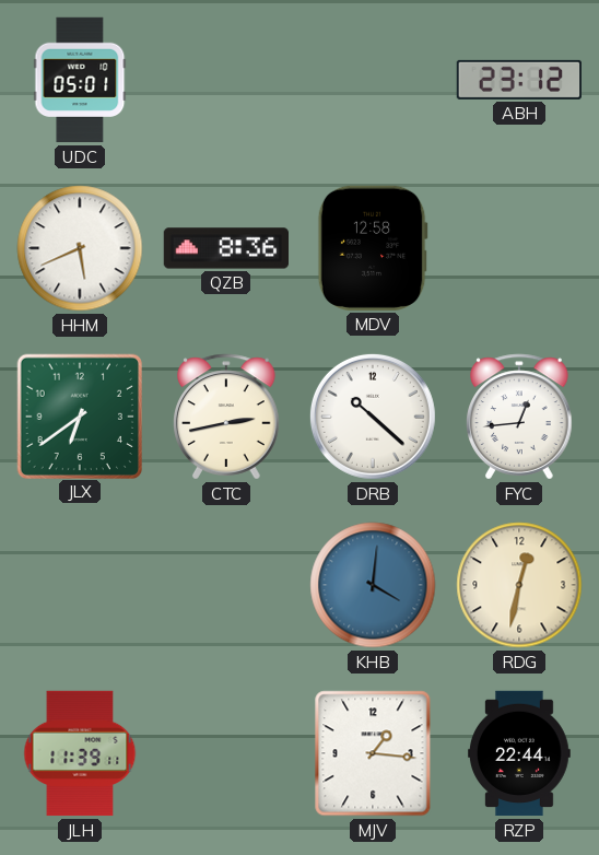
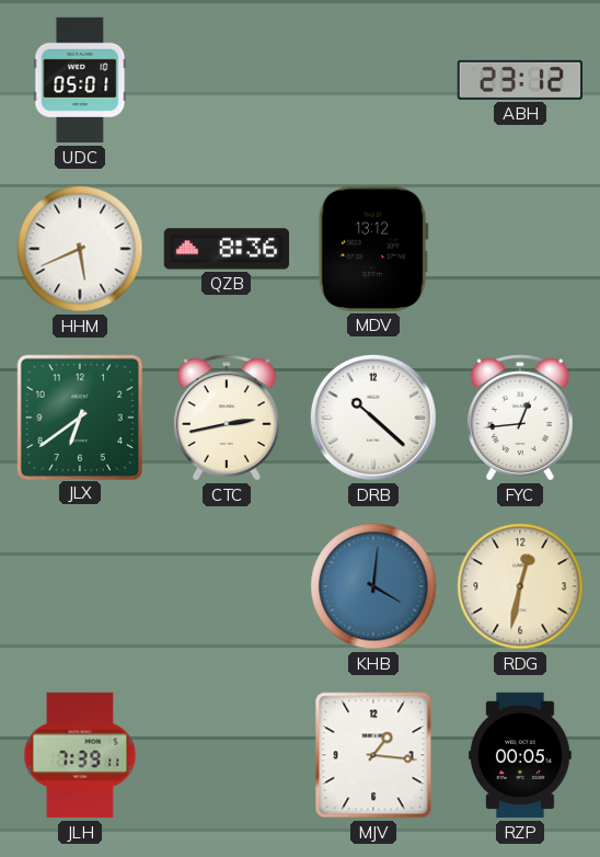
MDV: 12:58 -> 13:12 (373, 249)
JLH: 11:39 -> 7:39 (80, 755)
RZP: 22:44 -> 00:05 (520, 755)
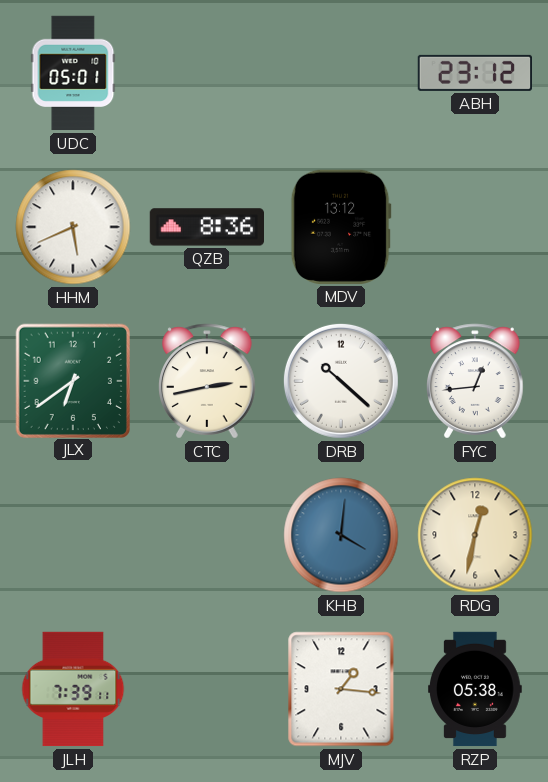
RZP: 00:05 -> 05:38 (475, 689)
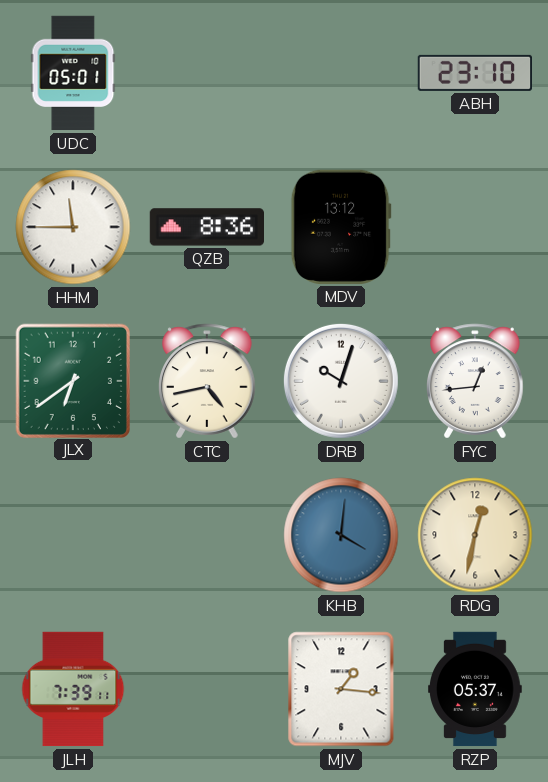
ABH: 23:12 -> 23:10 (474, 73)
HHM: 5:41 -> 11:45 (73, 227)
CTC: 2:43 -> 4:43 (207, 381)
DRB: 10:22 -> 10:03 (341, 381)
RZP: 05:38 -> 05:37 (475, 689)
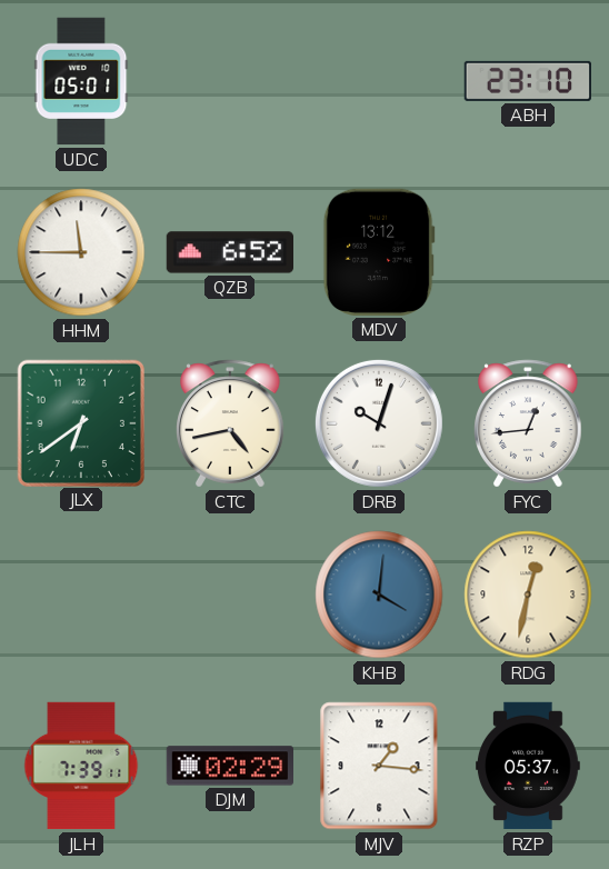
QZB: 8:36 -> 6:52 (230, 252)
DJM: none -> 02:29 (230, 766)
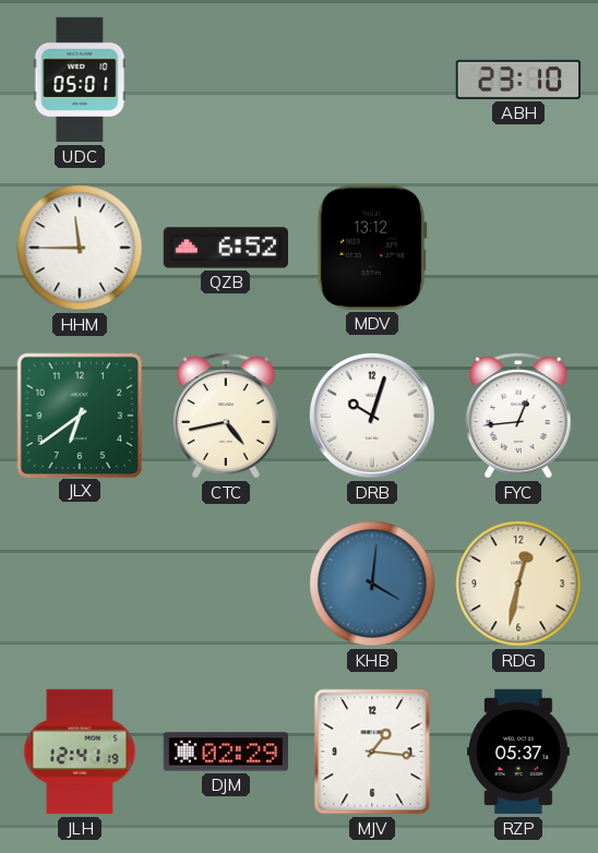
JLH: 7:39 -> 12:41 (80, 752)
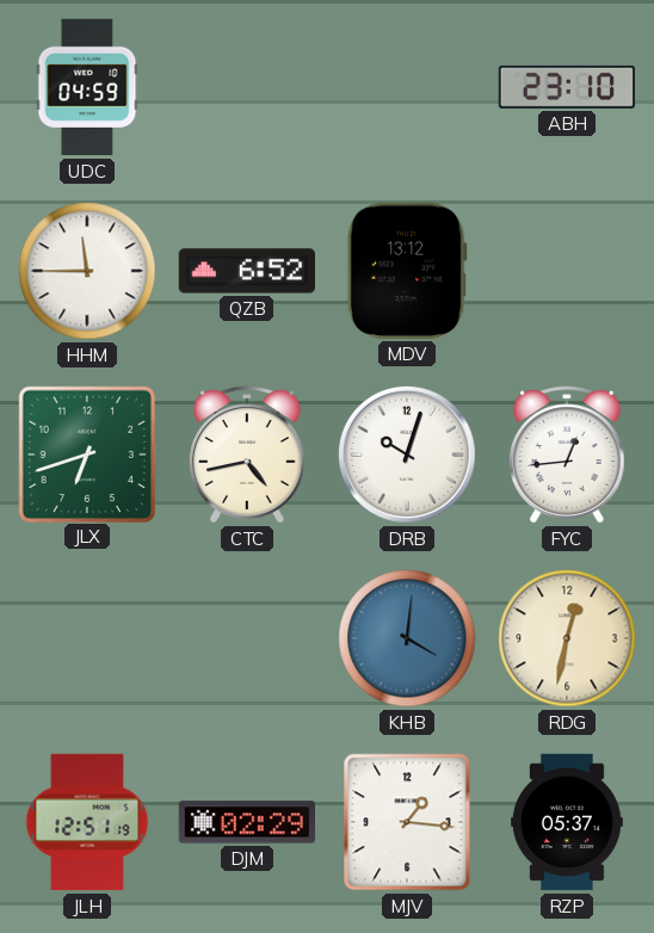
UDC: 05:01 -> 04:59 (87, 87)
JLX: 6:39 -> 6:42 (86, 453)
JLH: 12:41 -> 12:51 (87, 822)
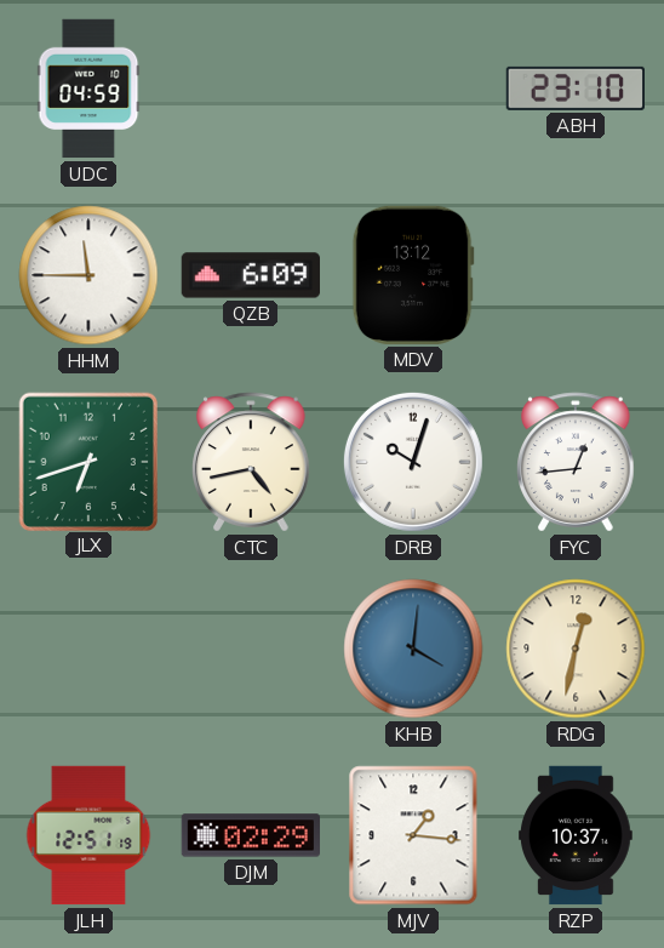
QZB: 6:52 -> 6:09 (251, 275)
RZP: 05:37 -> 10:37 (576, 835)
